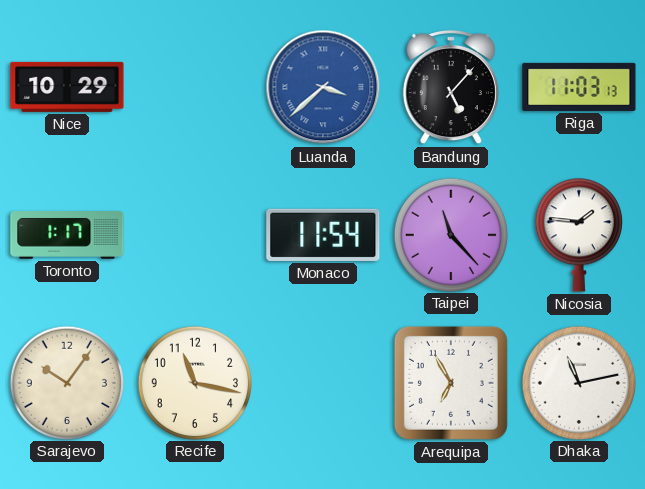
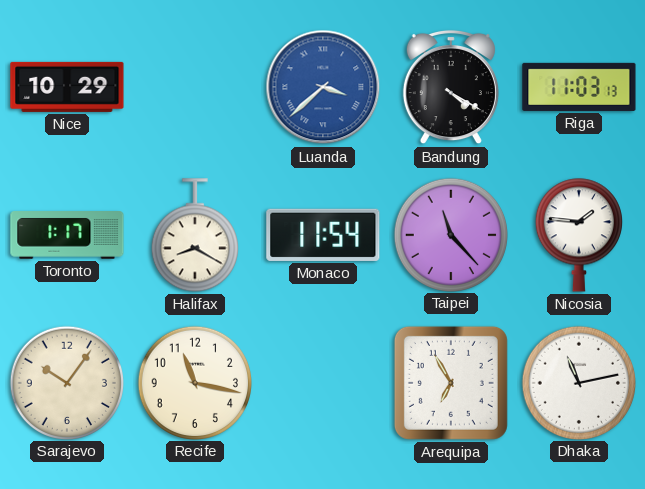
Bandung: 5:07 -> 4:20 (451, 87)
Halifax: none -> 8:20 (195, 235)
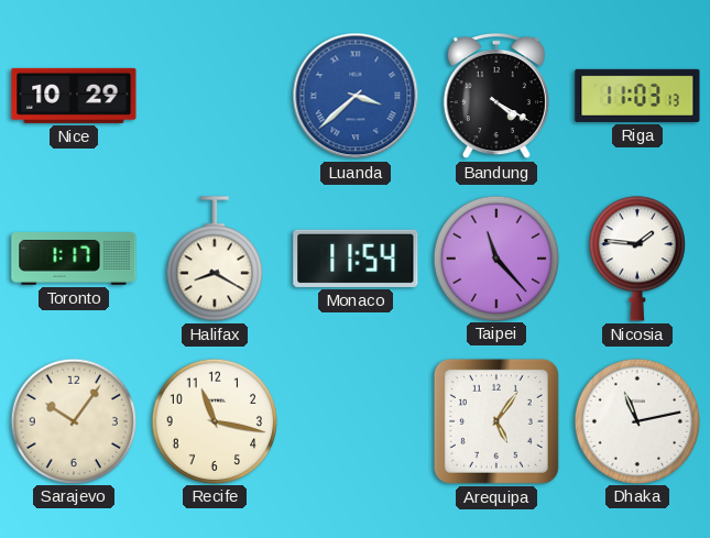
Arequipa: 6:55 -> 5:06 (496, 421)
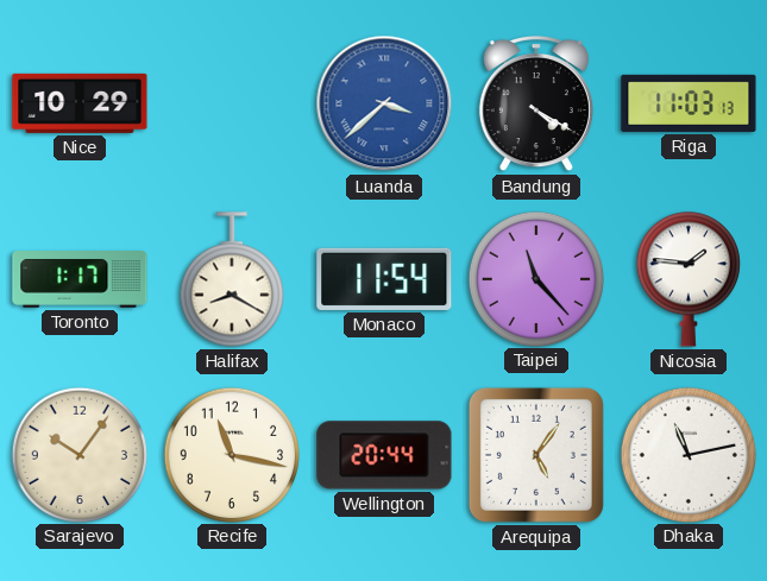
Wellington: none -> 20:44 (384, 455)
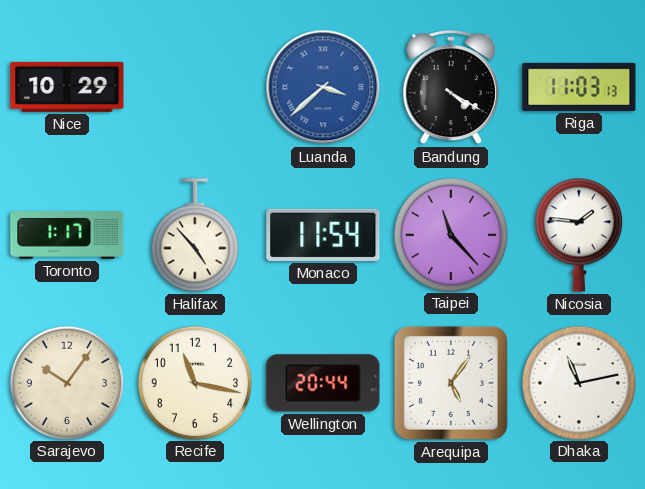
Halifax: 8:20 -> 4:53 (195, 235)
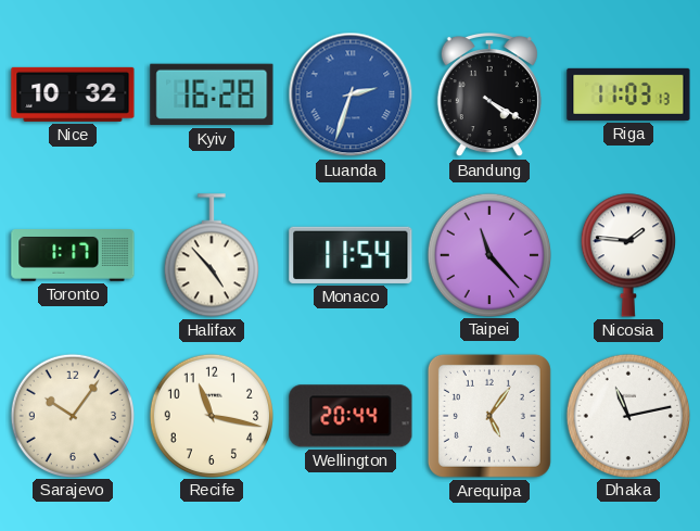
Nice: 10:29 -> 10:32 (73, 94)
Kyiv: none -> 16:28 (212, 94)
Luanda: 3:38 -> 2:33 (351, 94)
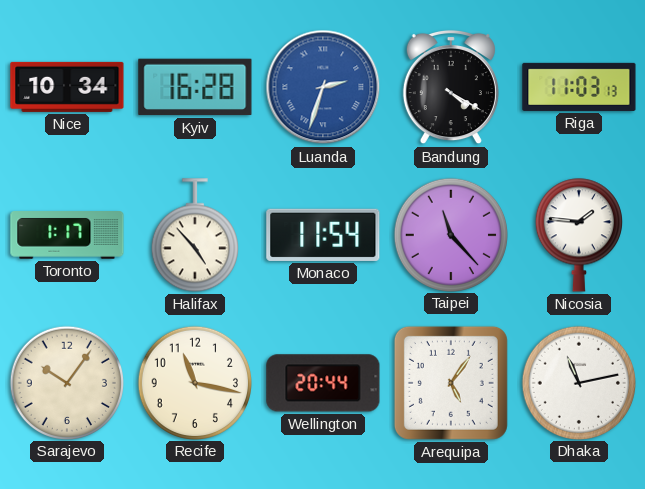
Nice: 10:32 -> 10:34 (67, 87)
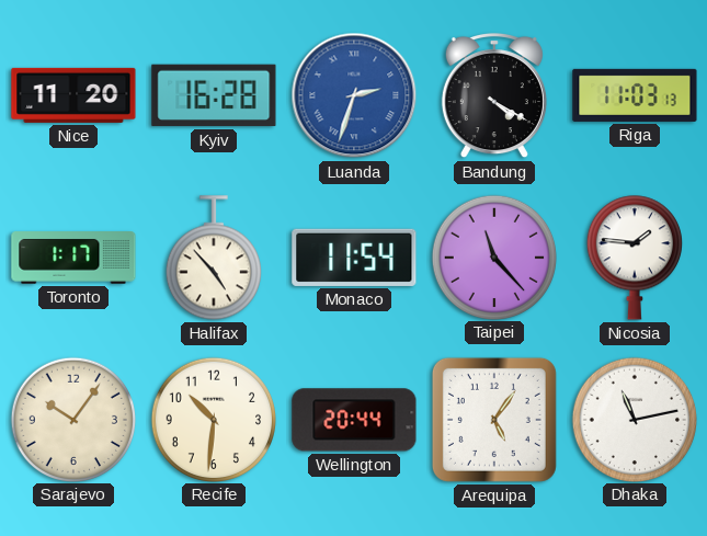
Nice: 10:34 -> 11:20 (73, 95)
Recife: 11:17 -> 10:31 (213, 419)
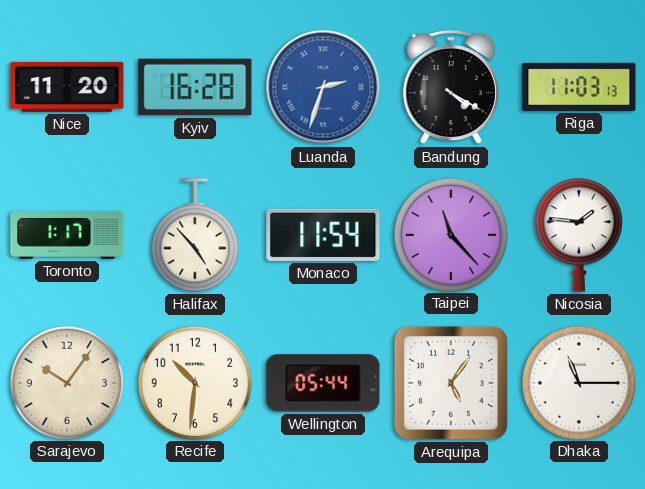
Wellington: 20:44 -> 05:44 (323, 383)
Dhaka: 11:13 -> 11:15 (578, 382)
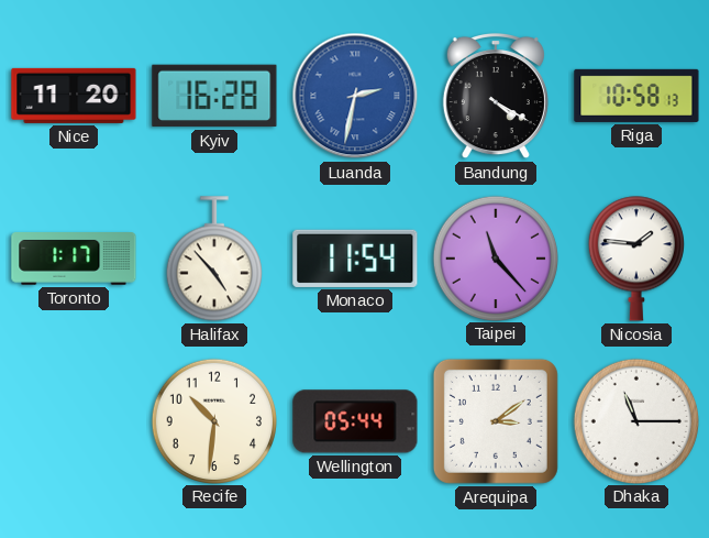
Luanda: 2:33 -> 2:32 (355, 96)
Riga: 11:03 -> 10:58 (636, 96)
Sarajevo: 10:06 -> none (66, 382)
Arequipa: 5:06 -> 3:09 (496, 421)
